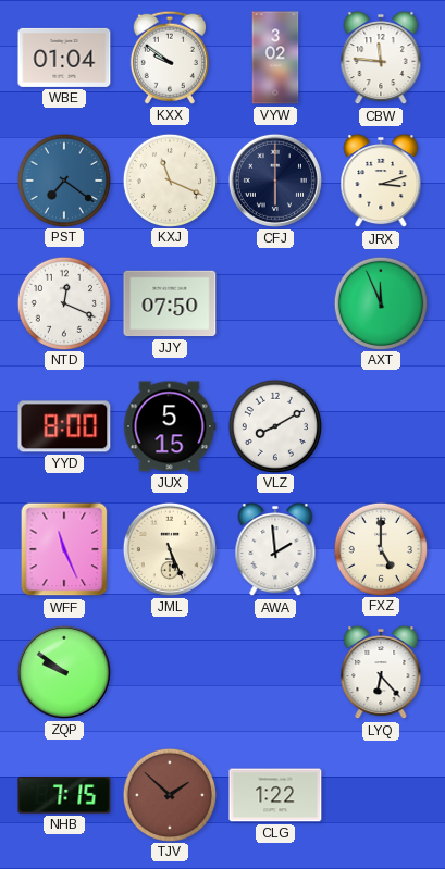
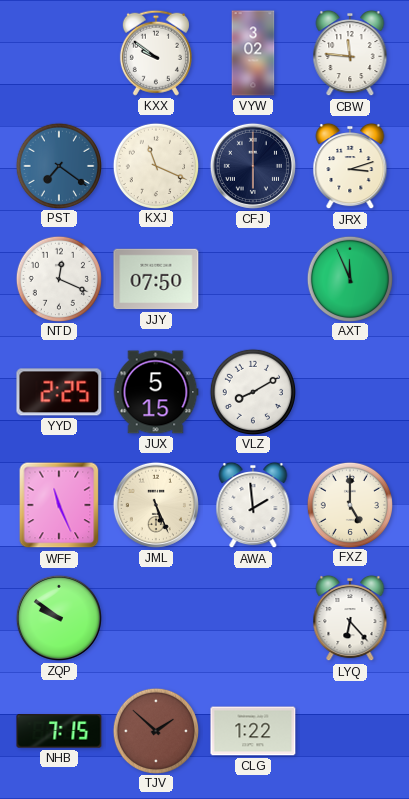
WBE: 01:04 -> none (64, 58)
YYD: 8:00 -> 2:25 (59, 392)
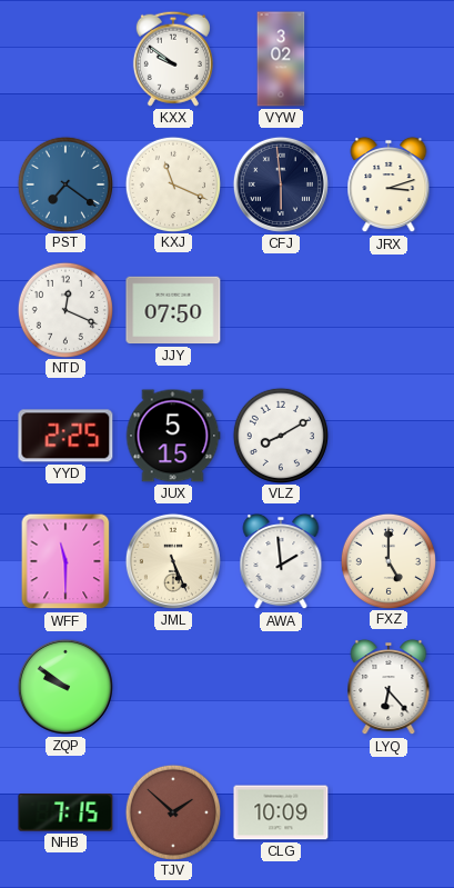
CBW: 11:46 -> none (350, 53)
CFJ: 6:00 -> 5:59 (281, 184)
AXT: 11:56 -> none (349, 278)
WFF: 11:26 -> 11:30 (65, 561)
CLG: 1:22 -> 10:09 (281, 812)
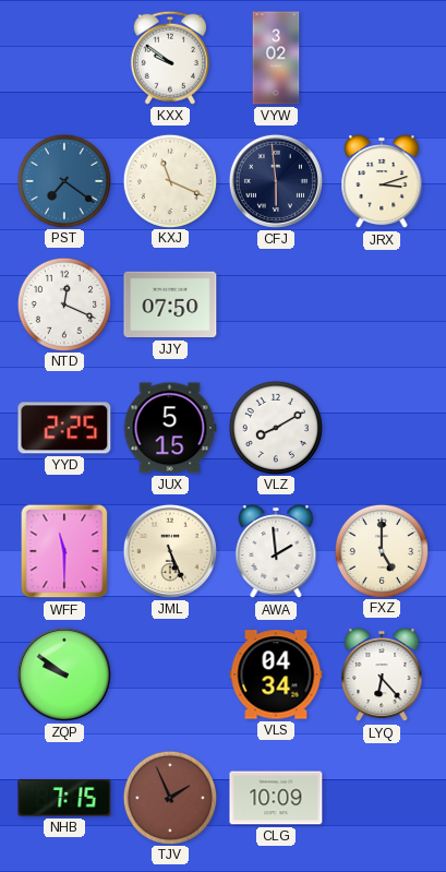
VLS: none -> 04:34 (276, 674)
TJV: 1:52 -> 1:56 (169, 797)
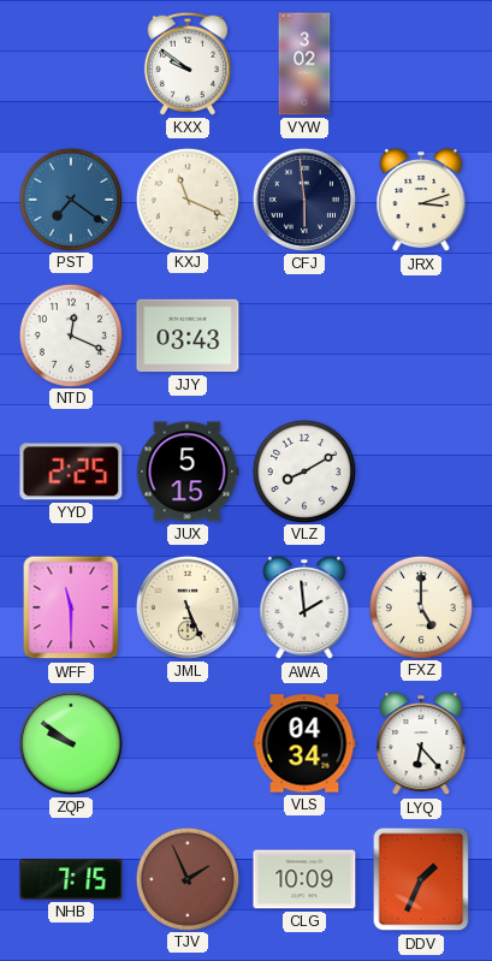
JJY: 07:50 -> 03:43 (188, 336)
DDV: none -> 1:34 (421, 879)
